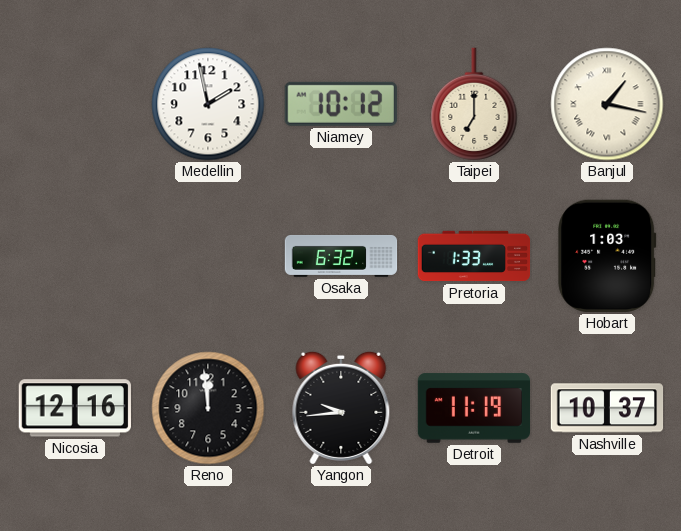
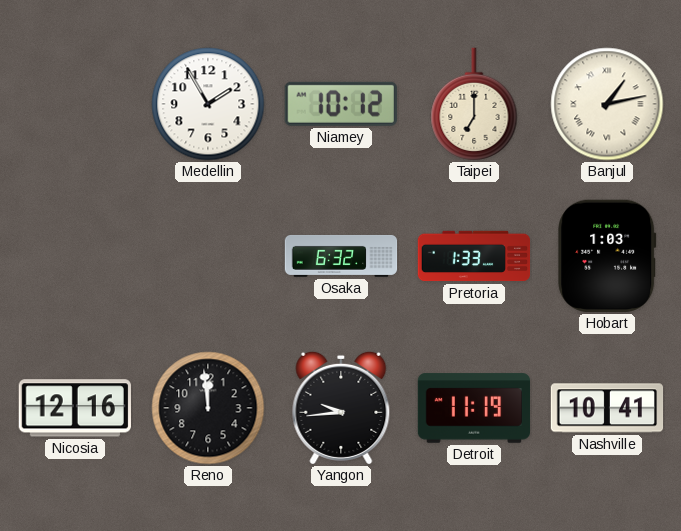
Medellin: 1:58 -> 1:55 (208, 104)
Banjul: 1:17 -> 1:13 (607, 104)
Nashville: 10:37 -> 10:41 (607, 408)
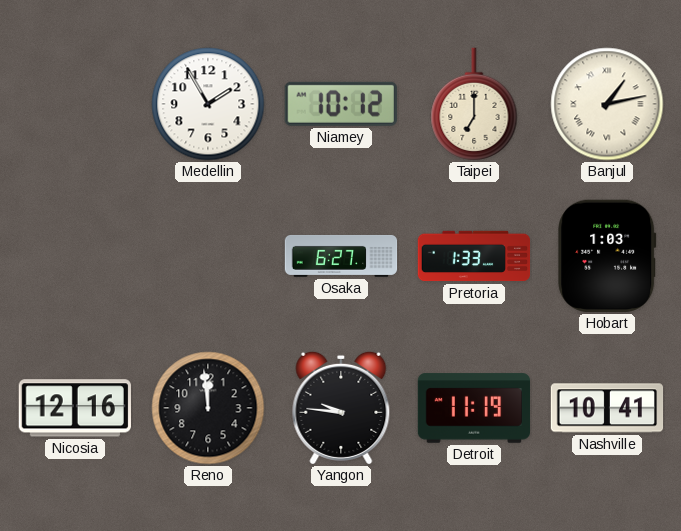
Osaka: 6:32 -> 6:27 (341, 256)
Yangon: 9:44 -> 9:46 (341, 408)
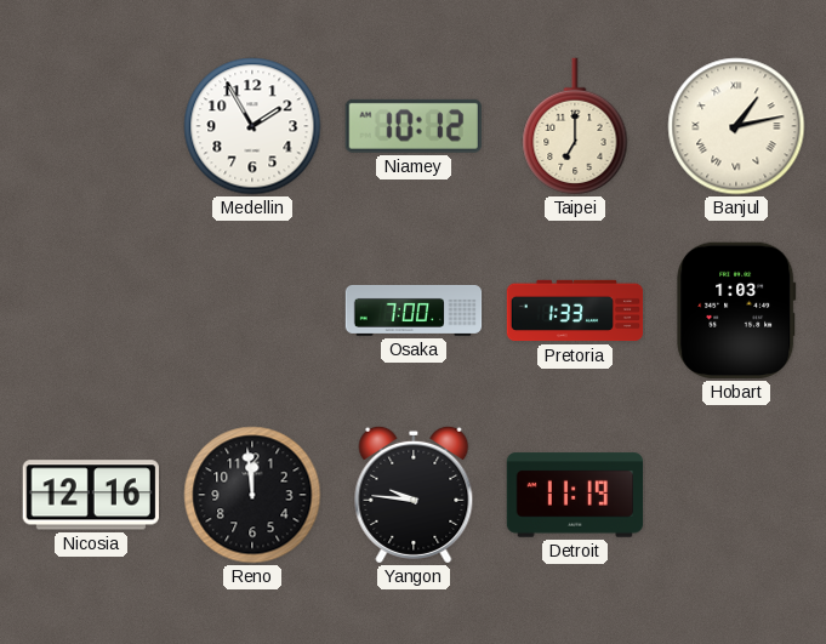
Osaka: 6:27 -> 7:00 (414, 310)
Nashville: 10:41 -> none (607, 408)
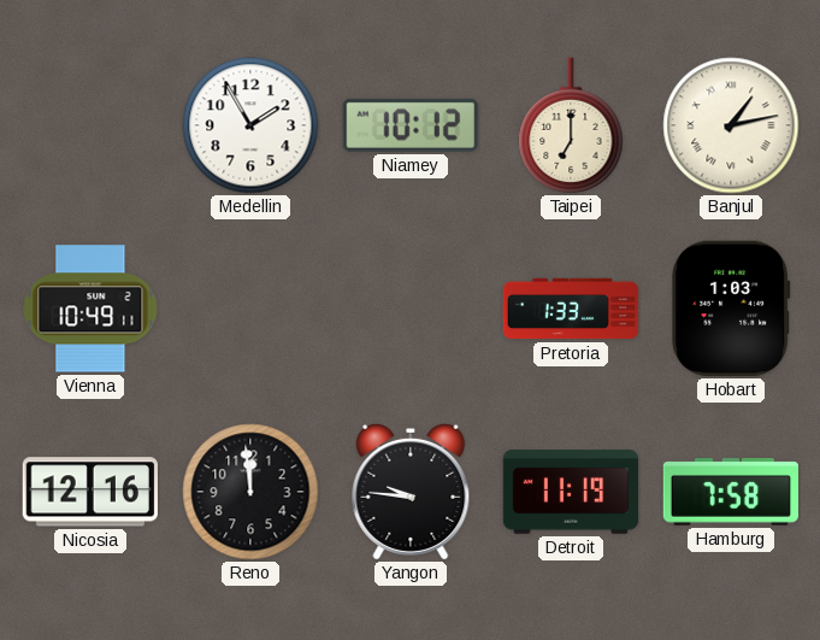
Vienna: none -> 10:49 (90, 309)
Osaka: 7:00 -> none (414, 310)
Hamburg: none -> 7:58 (731, 492)
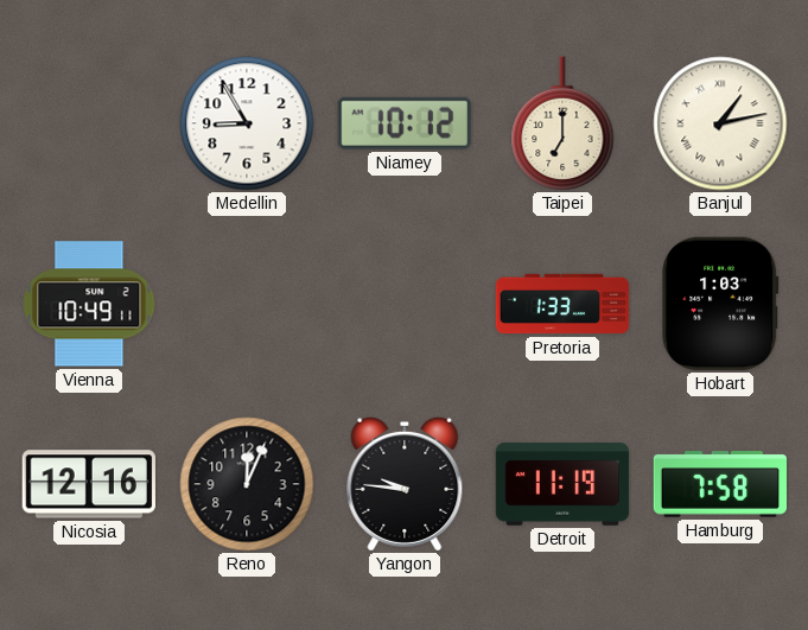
Medellin: 1:55 -> 8:55 (247, 123)
Reno: 11:59 -> 12:04 (247, 484)
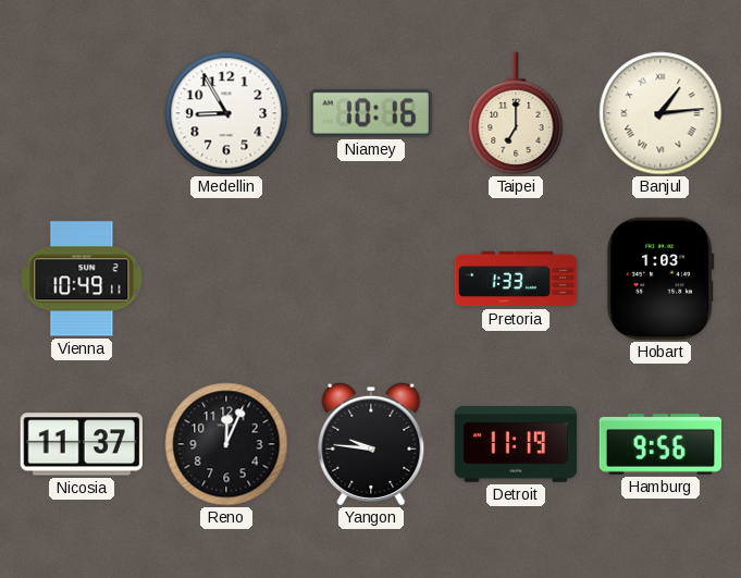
Niamey: 10:12 -> 10:16 (371, 113)
Banjul: 1:13 -> 1:14 (660, 113)
Nicosia: 12:16 -> 11:37 (82, 444)
Hamburg: 7:58 -> 9:56 (660, 444)
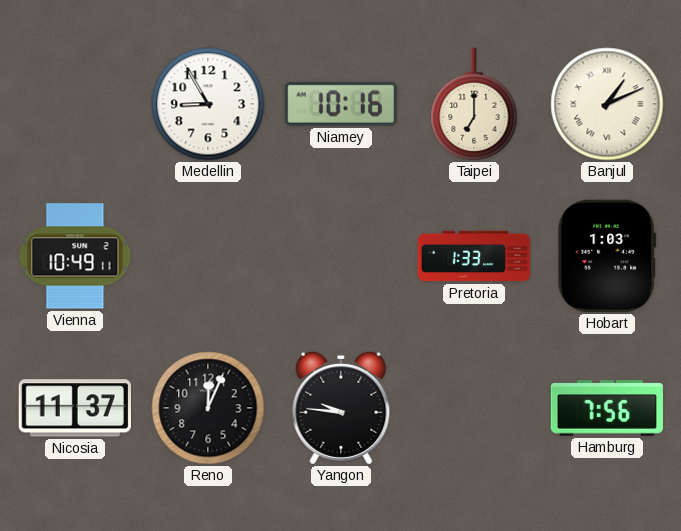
Banjul: 1:14 -> 1:11 (607, 104)
Detroit: 11:19 -> none (516, 444)
Hamburg: 9:56 -> 7:56 (607, 408)
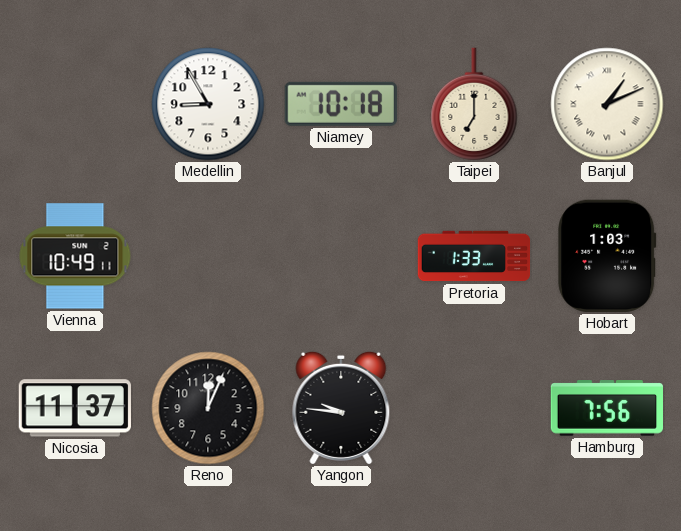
Niamey: 10:16 -> 10:18 (341, 104)
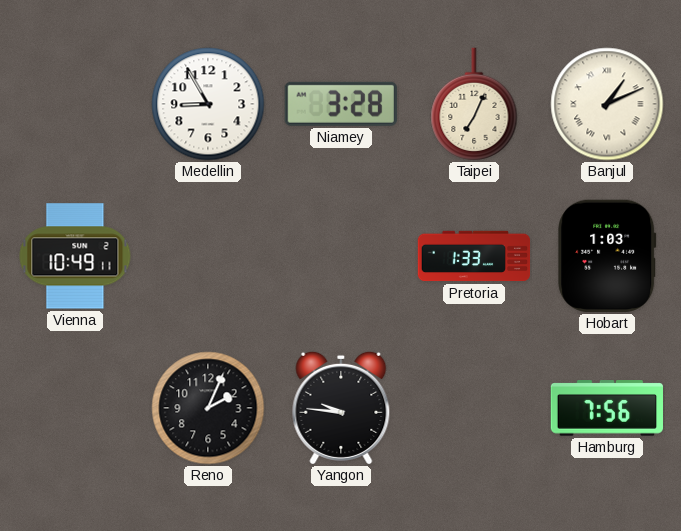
Niamey: 10:18 -> 3:28 (341, 104)
Taipei: 7:00 -> 7:04 (474, 104)
Nicosia: 11:37 -> none (75, 408)
Reno: 12:04 -> 2:04 (208, 408)
